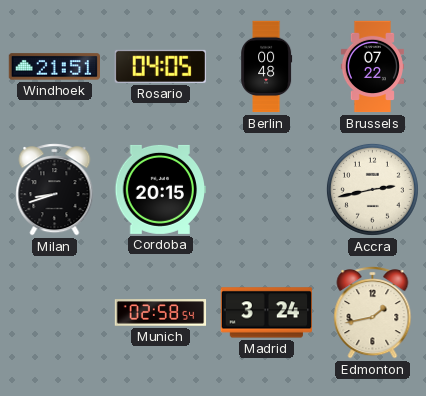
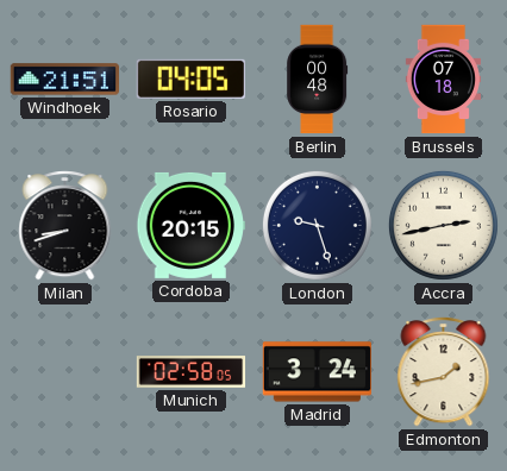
Brussels: 07:22 -> 07:18 (443, 80)
London: none -> 9:27 (317, 225)
Munich: 02:58:54 -> 02:58:05 (192, 372)
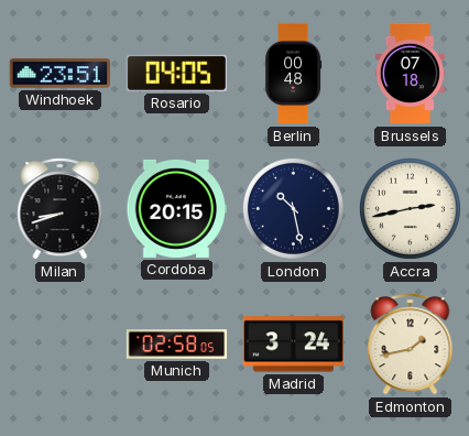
Windhoek: 21:51 -> 23:51 (59, 74)
London: 9:27 -> 10:28 (293, 208)
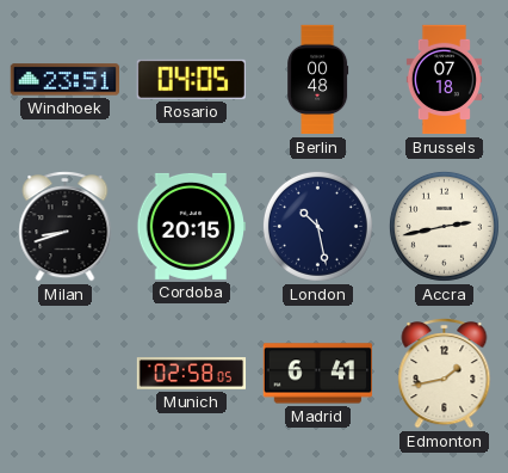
Madrid: 3:24 -> 6:41 (317, 374)
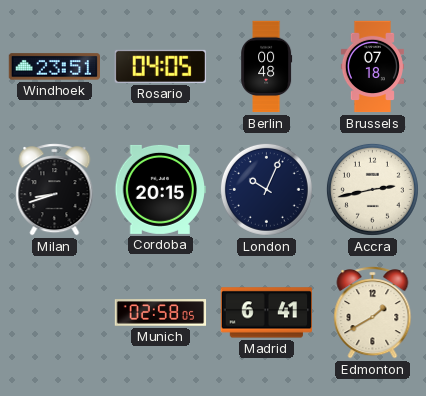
London: 10:28 -> 10:04 (266, 189)
Edmonton: 1:43 -> 1:40 (373, 313)
